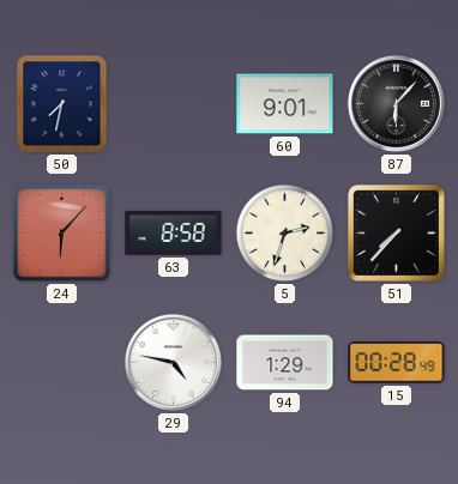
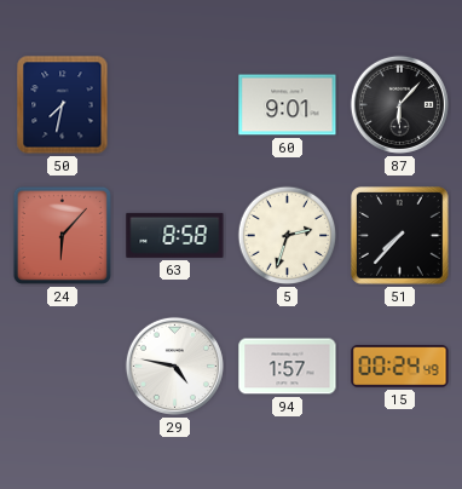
94: 1:29 -> 1:57 (288, 367)
15: 00:28 -> 00:24 (400, 367)
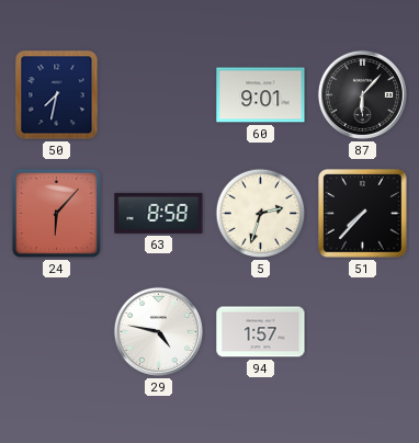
15: 00:24 -> none (400, 367)
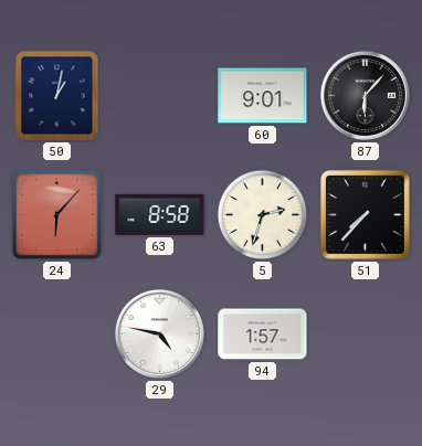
50: 7:32 -> 1:02 (57, 96)
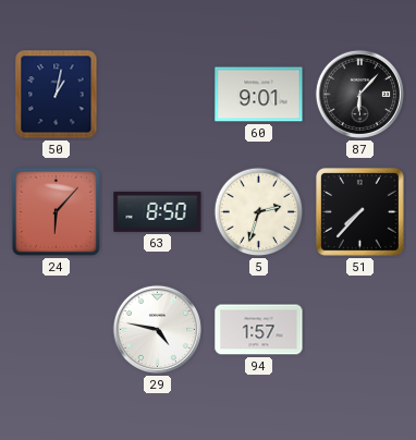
63: 8:58 -> 8:50 (158, 211)
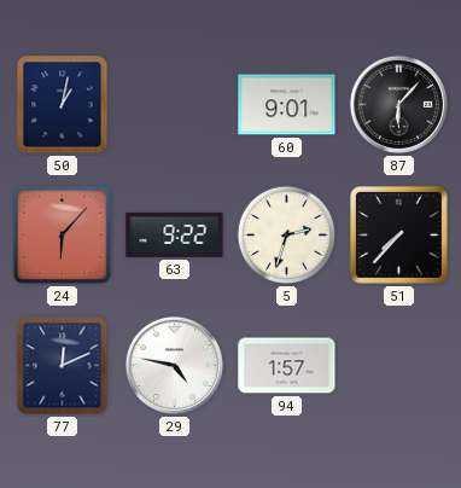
63: 8:50 -> 9:22 (175, 234)
77: none -> 12:11 (63, 366)
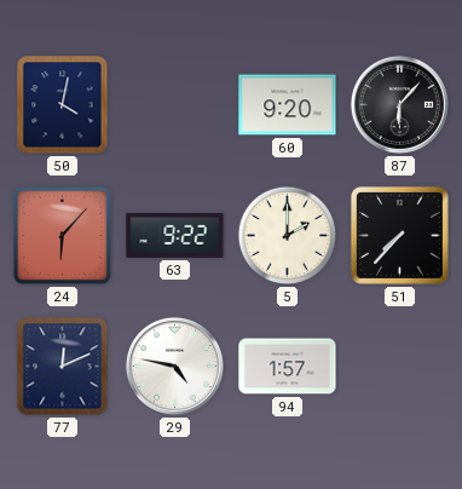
50: 1:02 -> 4:02 (63, 105)
60: 9:01 -> 9:20 (288, 105)
5: 2:33 -> 2:00 (288, 236)
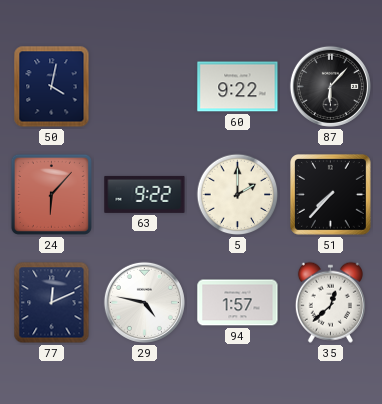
60: 9:20 -> 9:22 (238, 87)
35: none -> 12:38 (330, 302)
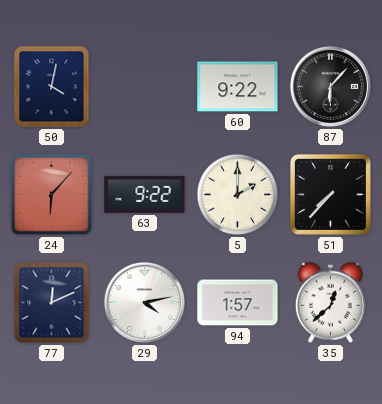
29: 4:47 -> 4:13 (144, 302)
